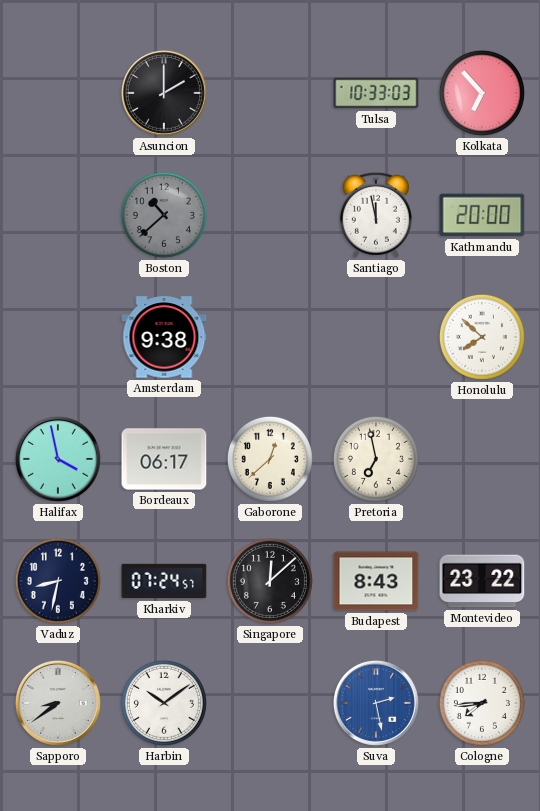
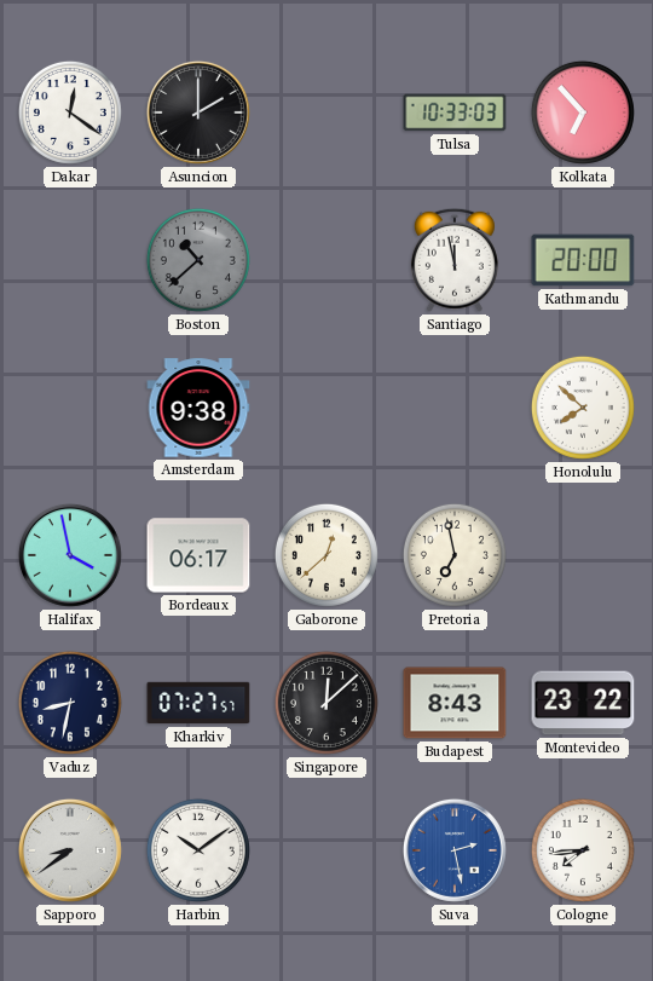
Dakar: none -> 12:21 (70, 112)
Kharkiv: 07:24 -> 07:27 (198, 703)
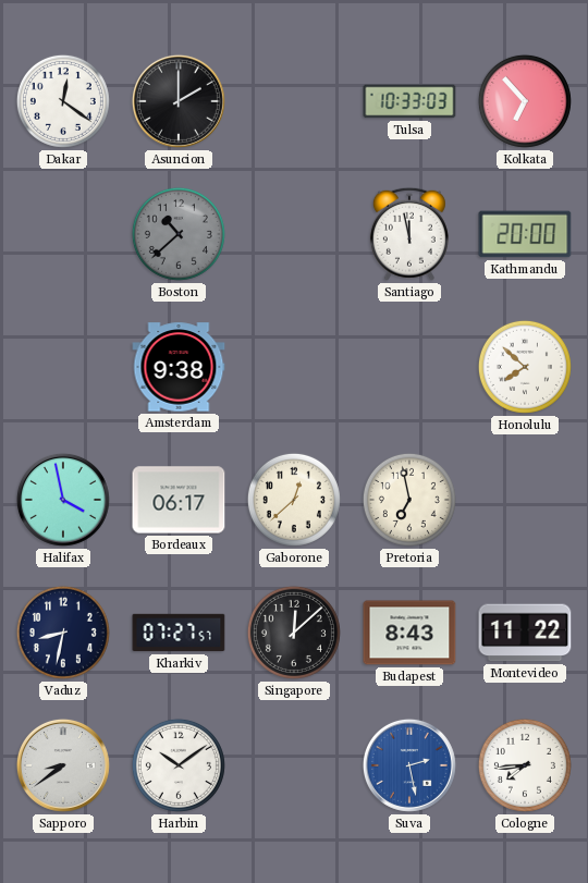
Montevideo: 23:22 -> 11:22 (525, 633)
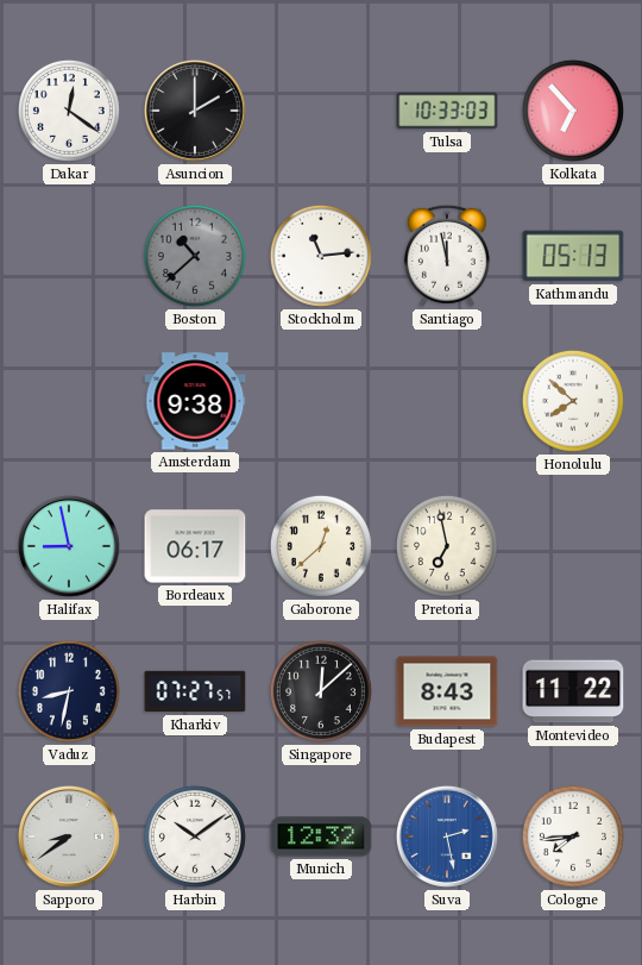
Stockholm: none -> 11:14 (321, 256)
Kathmandu: 20:00 -> 05:13 (573, 256)
Halifax: 3:58 -> 8:58 (69, 546)
Munich: none -> 12:32 (321, 836)
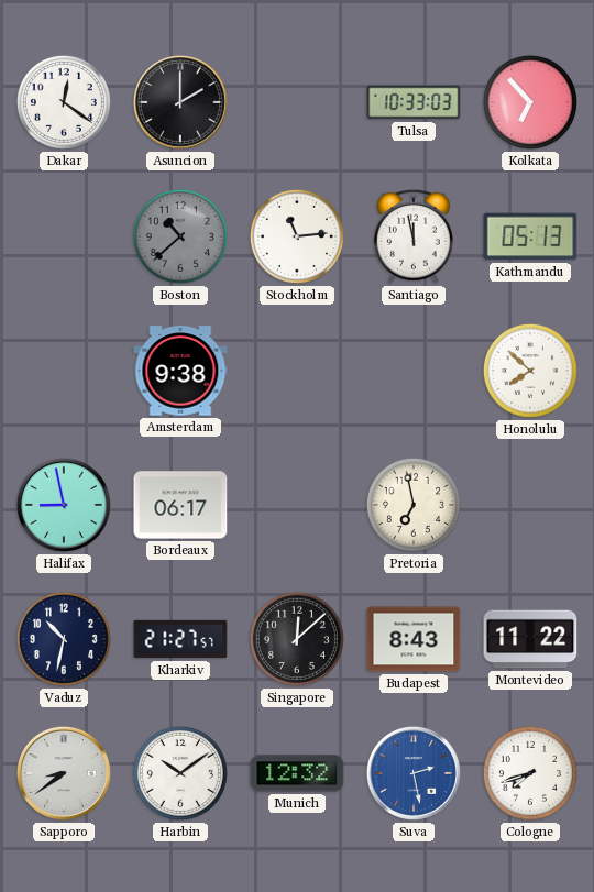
Gaborone: 12:38 -> none (321, 546)
Vaduz: 8:32 -> 10:32 (64, 639)
Kharkiv: 07:27 -> 21:27 (180, 639)
Cologne: 7:44 -> 7:42 (530, 773)
